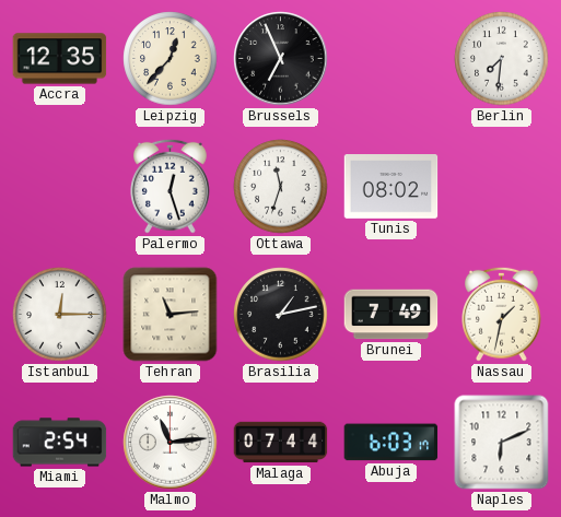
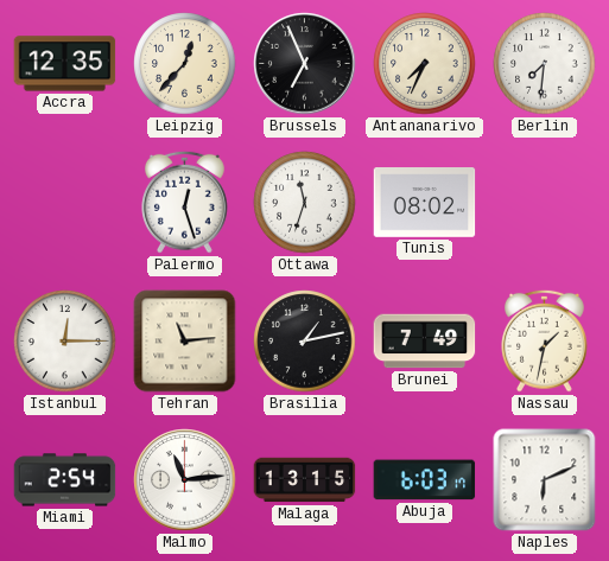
Antananarivo: none -> 7:34 (425, 64)
Malaga: 07:44 -> 13:15 (305, 480)
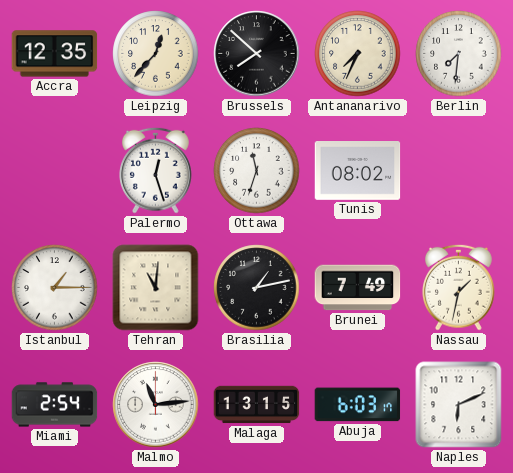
Brussels: 6:56 -> 7:52 (257, 54)
Istanbul: 12:15 -> 1:15 (55, 288)
Tehran: 11:14 -> 11:01 (156, 288)
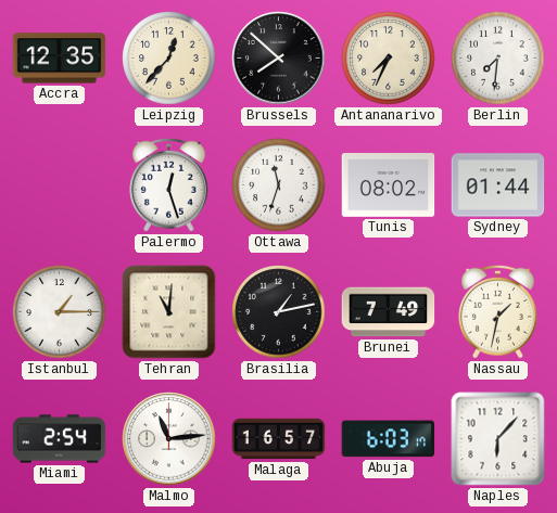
Sydney: none -> 01:44 (498, 185)
Malaga: 13:15 -> 16:57 (279, 439)
Naples: 6:11 -> 6:07 (498, 439)
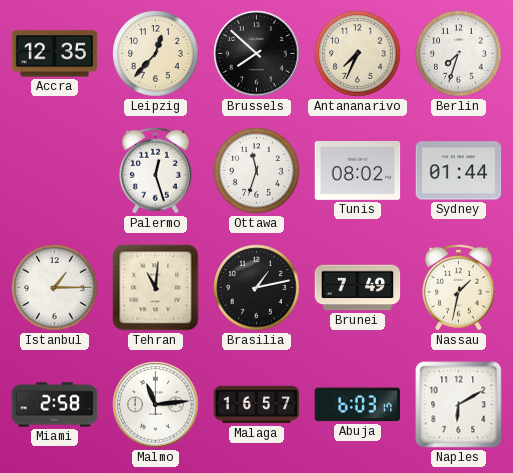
Berlin: 7:31 -> 7:33 (459, 54)
Miami: 2:54 -> 2:58 (55, 405)
Naples: 6:07 -> 6:10 (459, 405)
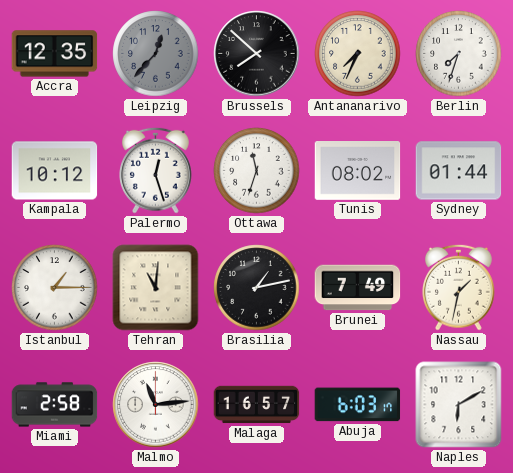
Leipzig dial: cream -> grey (156, 54)
Kampala: none -> 10:12 (55, 171)
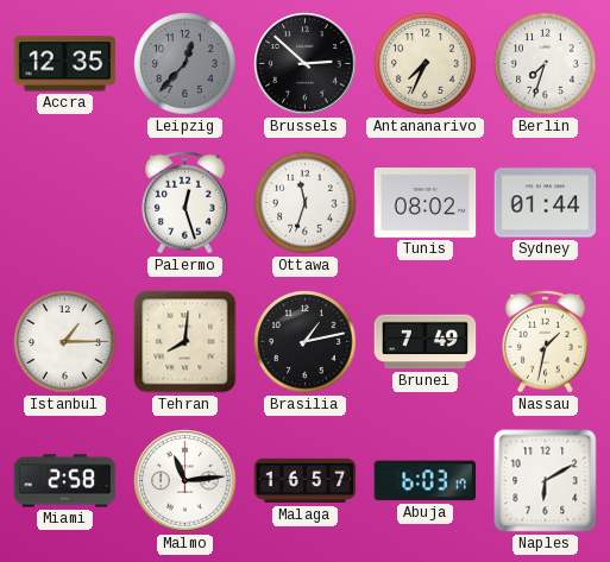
Brussels: 7:52 -> 2:52 (306, 64)
Kampala: 10:12 -> none (55, 171)
Tehran: 11:01 -> 8:01 (185, 342)
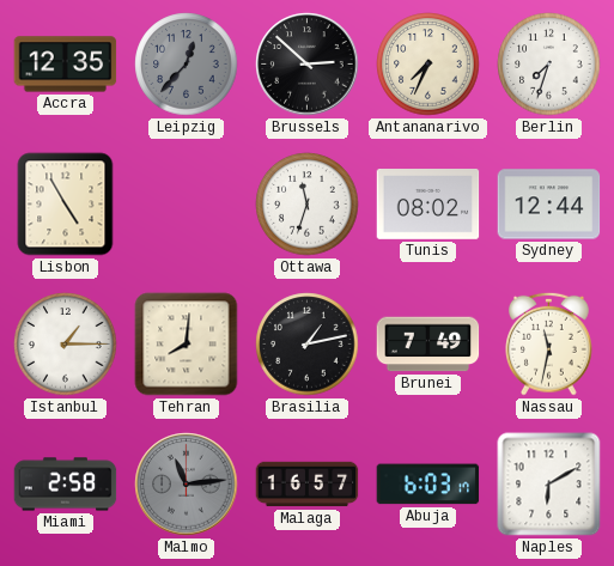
Lisbon: none -> 4:55 (66, 205)
Palermo: 12:27 -> none (185, 202)
Sydney: 01:44 -> 12:44 (549, 205)
Nassau: 1:32 -> 11:32 (549, 343)
Malmo dial: white -> grey (187, 485)
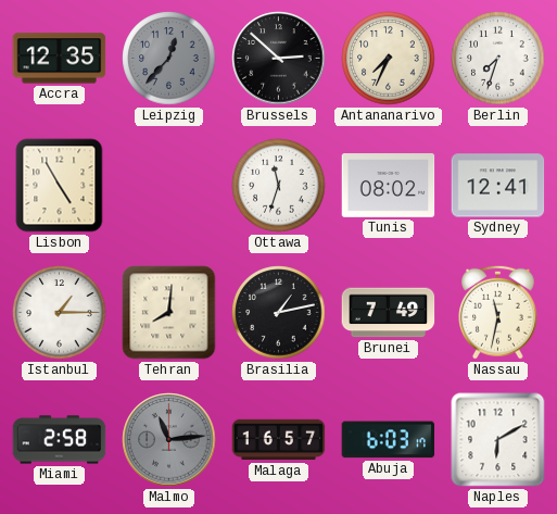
Sydney: 12:44 -> 12:41 (498, 186)
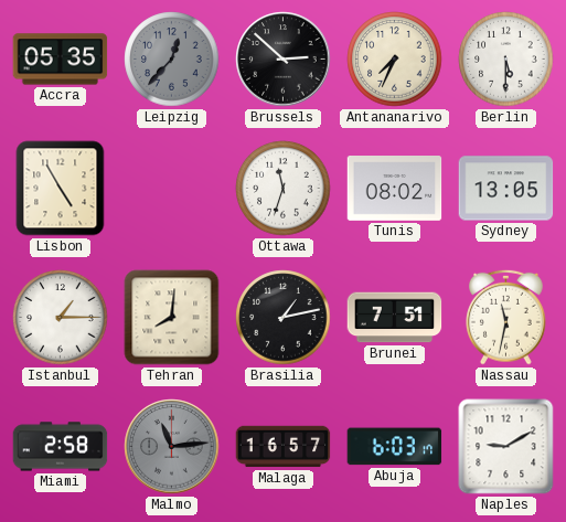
Accra: 12:35 -> 05:35 (61, 60)
Berlin: 7:33 -> 5:30 (506, 60)
Sydney: 12:41 -> 13:05 (506, 189)
Brunei: 7:49 -> 7:51 (395, 318)
Naples: 6:10 -> 9:10 (506, 447)
